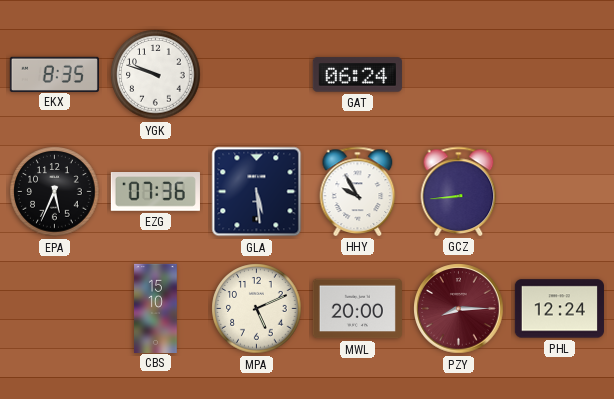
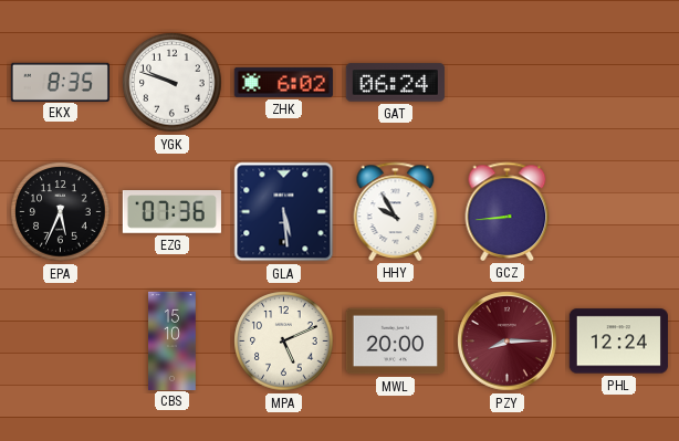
ZHK: none -> 6:02 (283, 82)
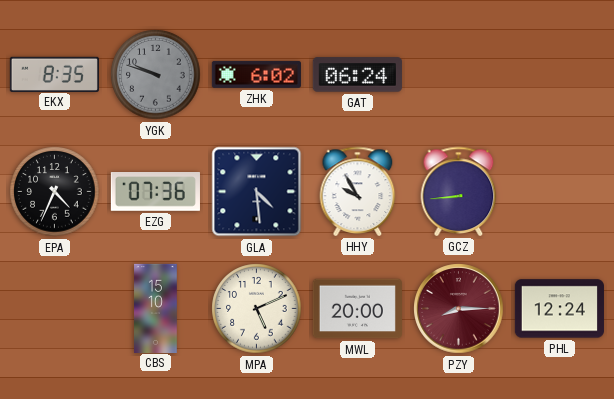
YGK dial: white -> grey (156, 75)
EPA: 5:34 -> 4:34 (55, 192)
GLA: 5:29 -> 4:29 (257, 192)
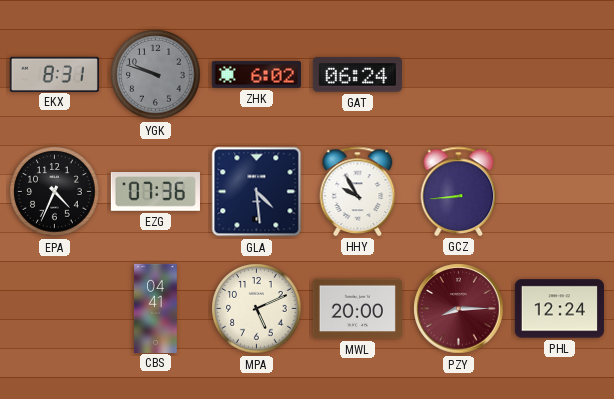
EKX: 8:35 -> 8:31 (54, 74)
CBS: 15:10 -> 04:41 (156, 308)
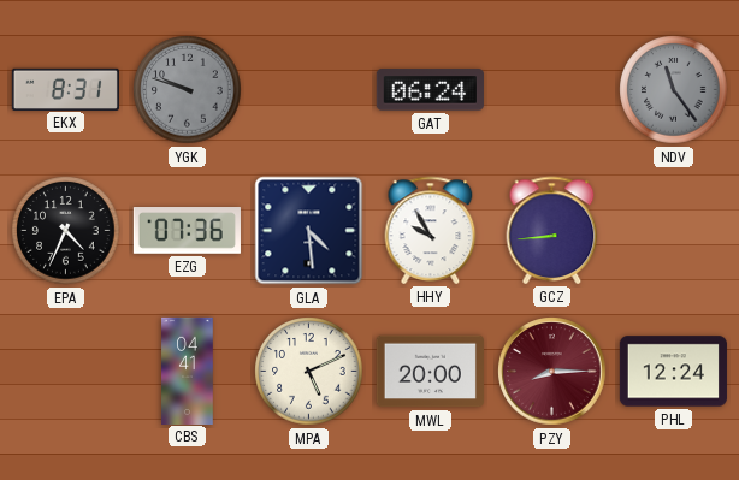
ZHK: 6:02 -> none (256, 74)
NDV: none -> 11:24 (674, 90)
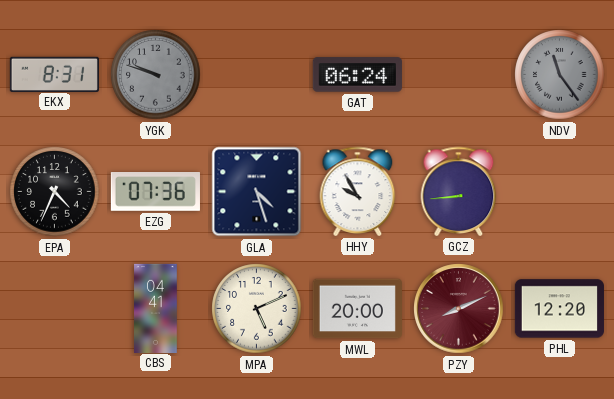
GLA: 4:29 -> 4:27 (257, 192)
PZY: 8:15 -> 8:11 (459, 309)
PHL: 12:24 -> 12:20 (559, 309)
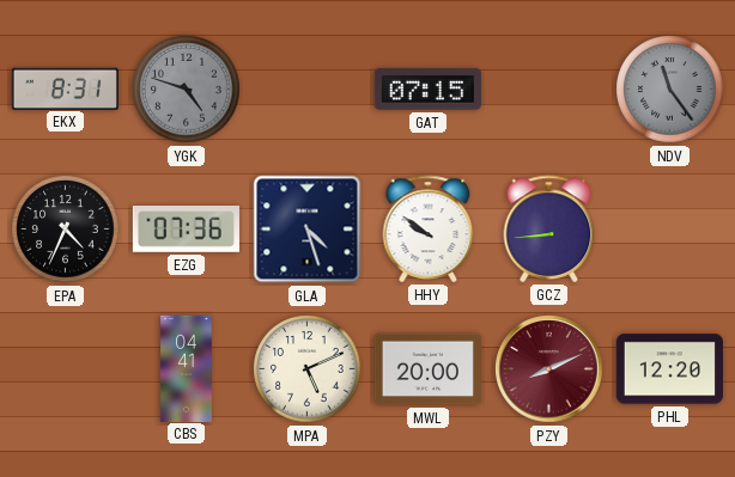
YGK: 9:48 -> 4:48 (187, 90)
GAT: 06:24 -> 07:15 (427, 90)
HHY: 9:55 -> 9:51 (429, 228)
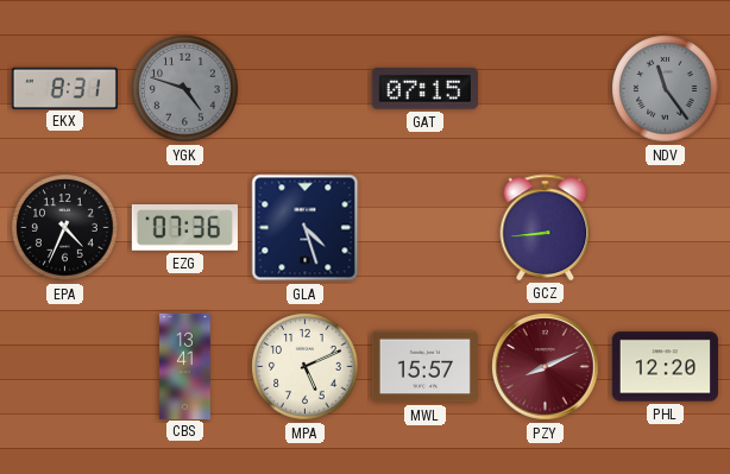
HHY: 9:51 -> none (429, 228)
CBS: 04:41 -> 13:41 (185, 366)
MWL: 20:00 -> 15:57 (424, 367)
